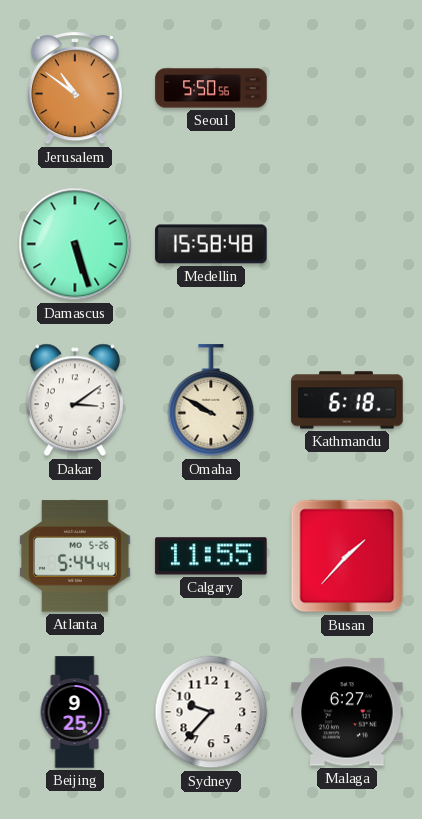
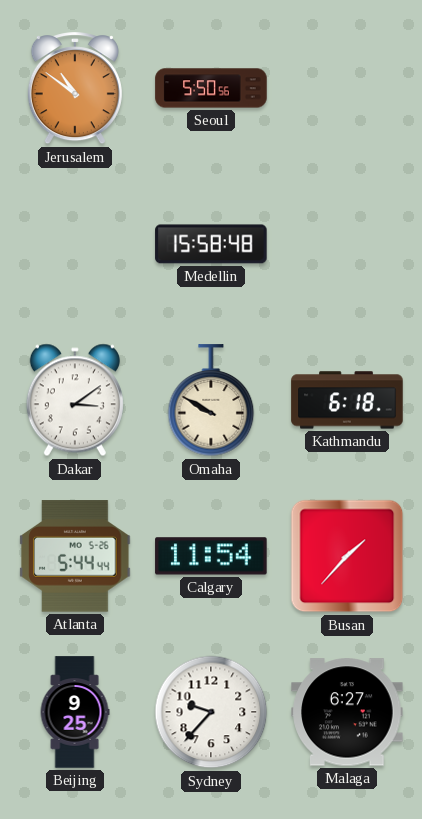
Damascus: 5:27 -> none (75, 244)
Calgary: 11:55 -> 11:54 (211, 556)
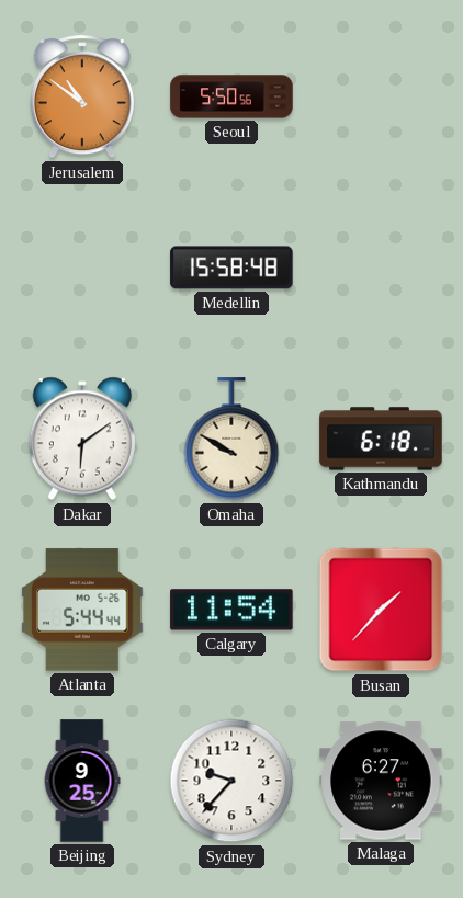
Dakar: 3:09 -> 6:09 (82, 439)
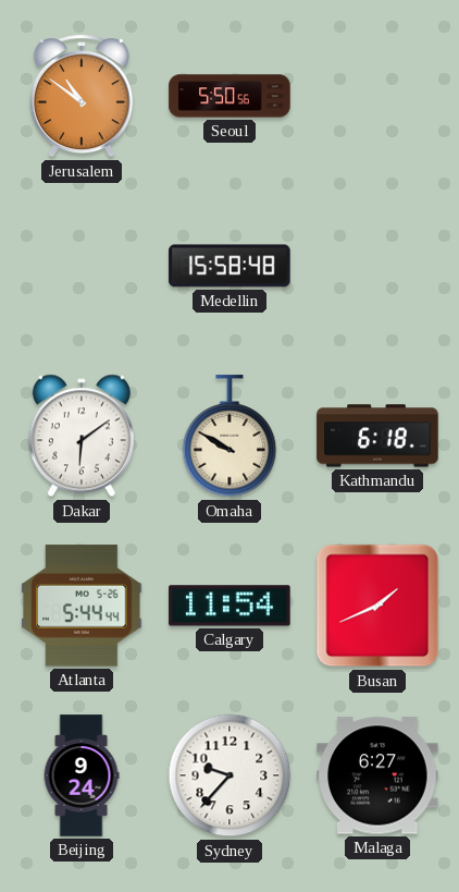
Busan: 1:37 -> 1:41 (377, 606)
Beijing: 9:25 -> 9:24 (82, 775)
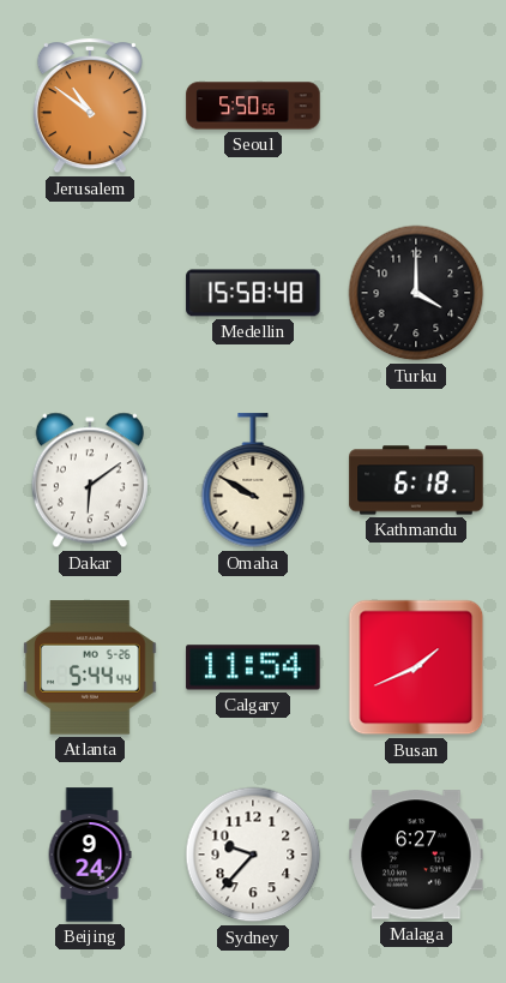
Turku: none -> 4:00 (416, 293)
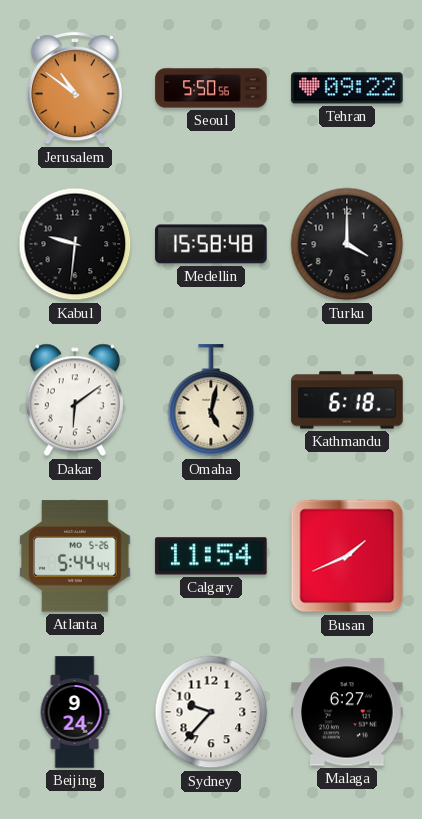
Tehran: none -> 09:22 (347, 88)
Kabul: none -> 9:31 (75, 244)
Omaha: 9:50 -> 5:02 (211, 401)
